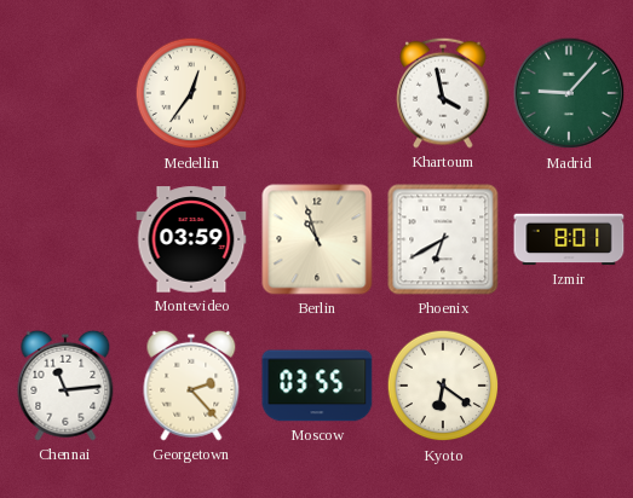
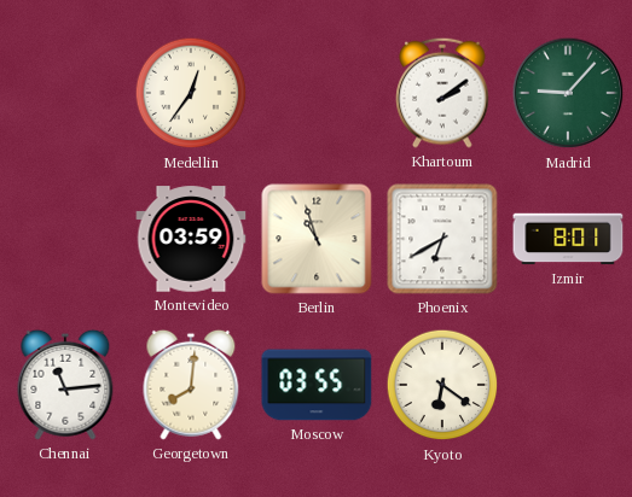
Khartoum: 3:58 -> 2:09 (442, 93)
Georgetown: 2:23 -> 8:01 (191, 385)
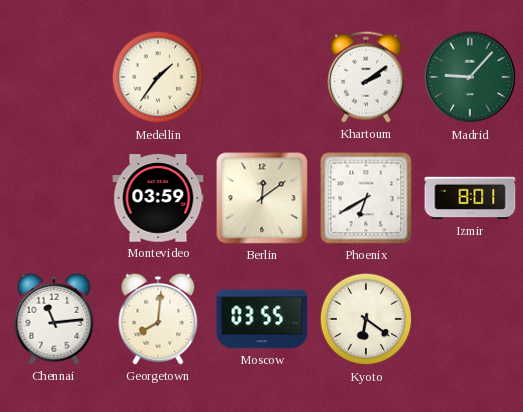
Medellin: 12:36 -> 1:36 (158, 77)
Berlin: 10:57 -> 12:09 (262, 198)
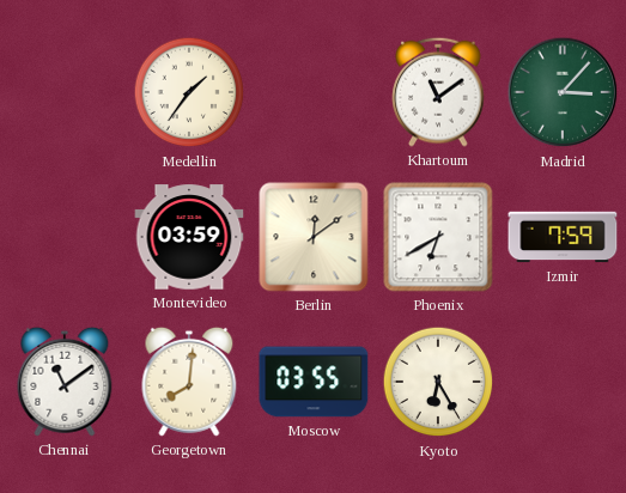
Khartoum: 2:09 -> 11:09 (438, 92)
Madrid: 9:07 -> 3:07 (563, 92)
Izmir: 8:01 -> 7:59 (563, 237)
Chennai: 11:14 -> 11:09 (65, 382)
Kyoto: 6:21 -> 6:25 (438, 382)
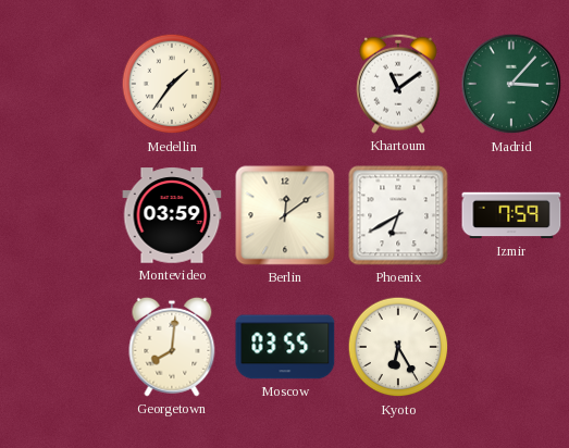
Chennai: 11:09 -> none (65, 382)
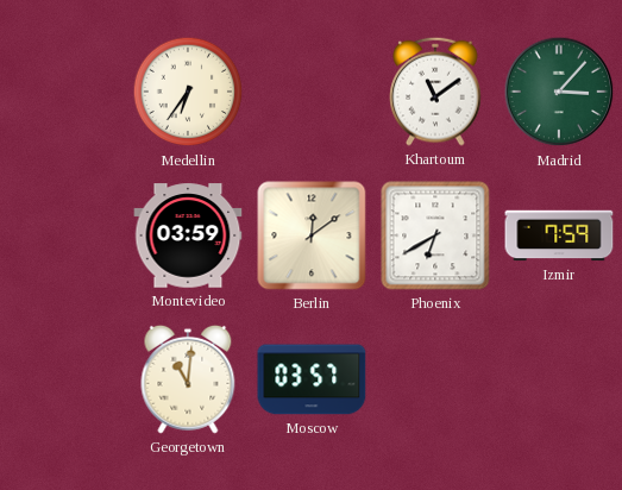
Medellin: 1:36 -> 6:36 (188, 92)
Georgetown: 8:01 -> 11:01 (188, 379)
Moscow: 03:55 -> 03:57 (312, 379)
Kyoto: 6:25 -> none (398, 347)
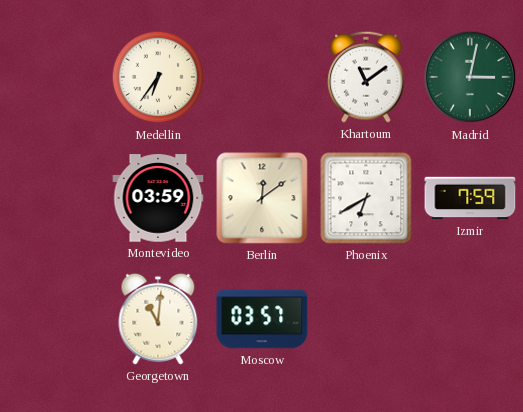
Madrid: 3:07 -> 3:02 (470, 77)
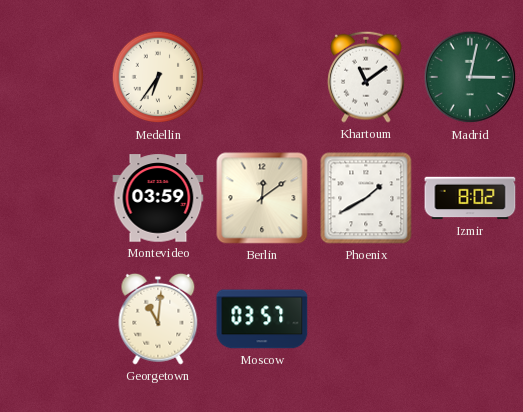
Phoenix: 6:40 -> 1:40 (366, 198)
Izmir: 7:59 -> 8:02 (470, 198)
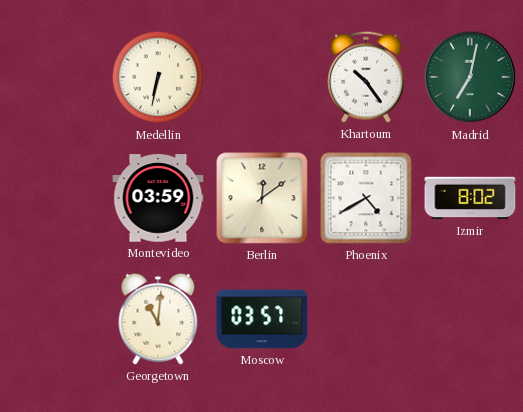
Medellin: 6:36 -> 6:32 (158, 77)
Khartoum: 11:09 -> 10:24 (366, 77)
Madrid: 3:02 -> 7:02 (470, 77)
Phoenix: 1:40 -> 4:40 (366, 198)
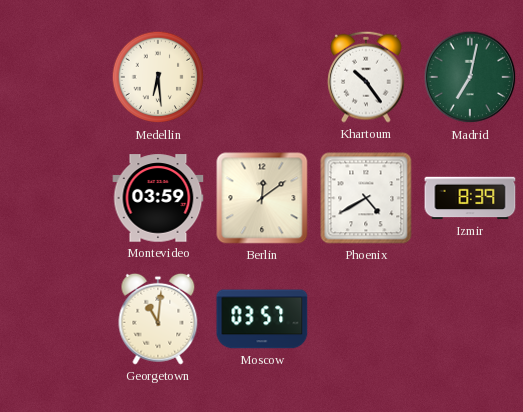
Medellin: 6:32 -> 6:29 (158, 77)
Izmir: 8:02 -> 8:39 (470, 198)
